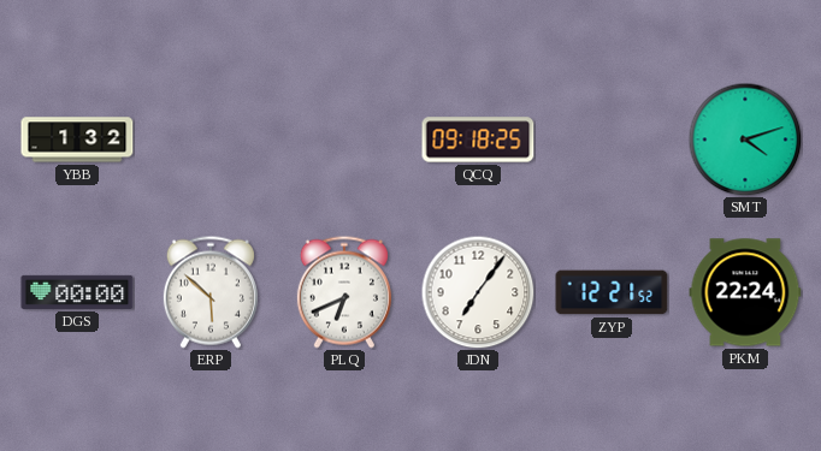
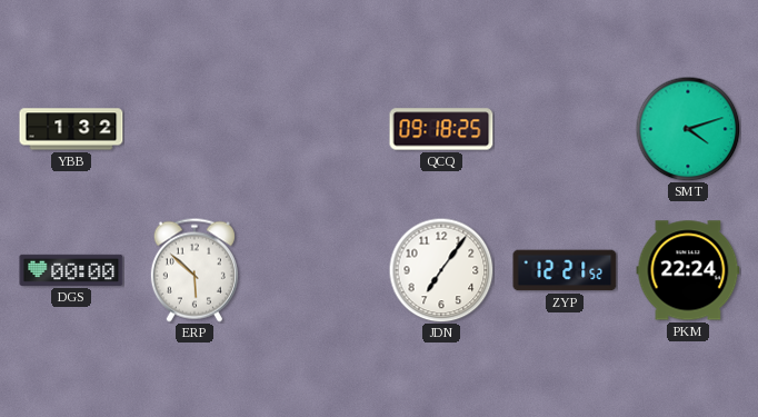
PLQ: 6:41 -> none (344, 292)
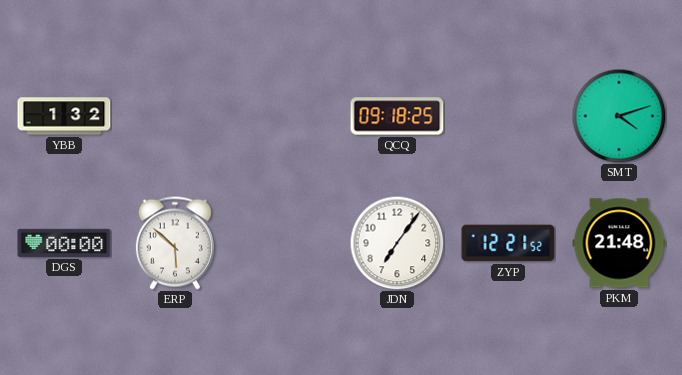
PKM: 22:24 -> 21:48 (619, 243)
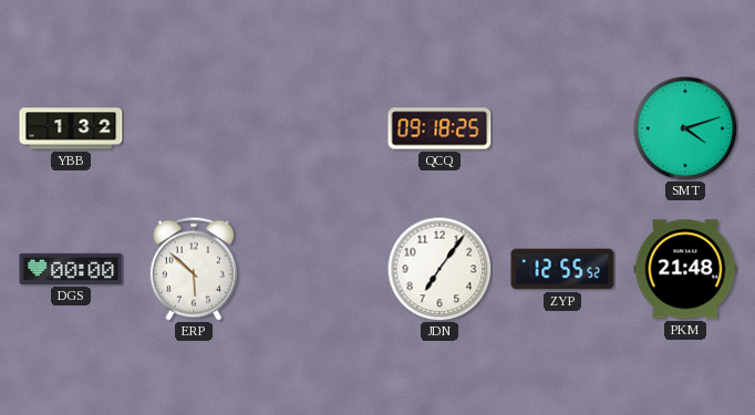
ZYP: 12:21 -> 12:55 (562, 269)
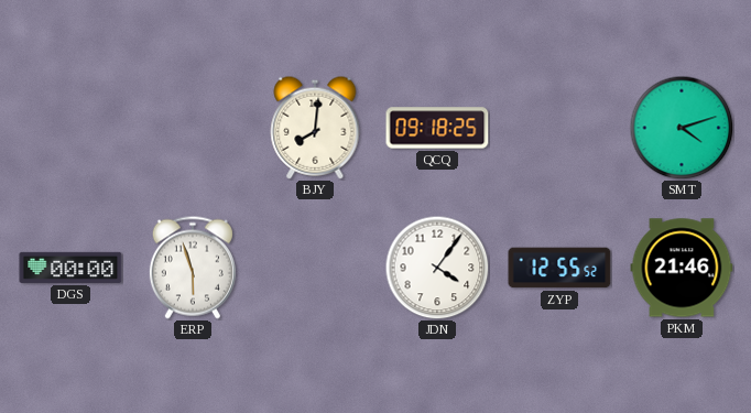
YBB: 1:32 -> none (71, 128)
BJY: none -> 8:01 (315, 128)
ERP: 5:52 -> 5:57 (193, 268)
JDN: 7:06 -> 4:06 (437, 268)
PKM: 21:48 -> 21:46 (682, 268)
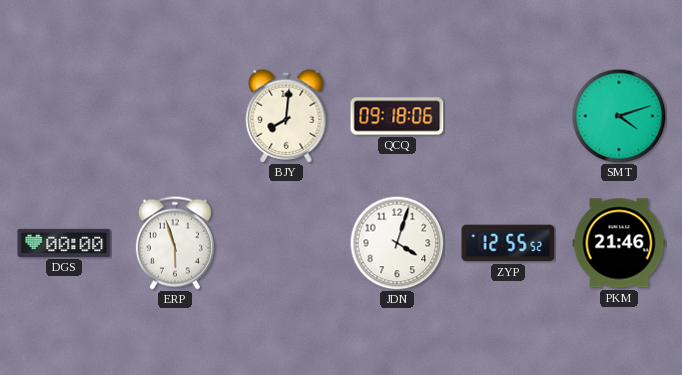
QCQ: 09:18:25 -> 09:18:06 (397, 116)
JDN: 4:06 -> 4:03 (397, 243)
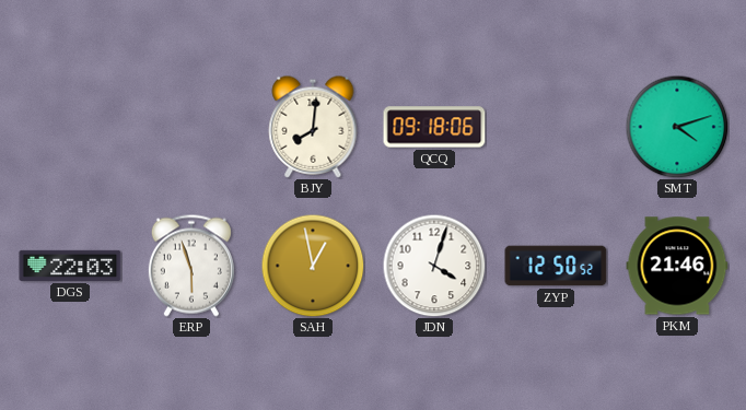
DGS: 00:00 -> 22:03 (70, 266)
SAH: none -> 12:58 (313, 266)
ZYP: 12:55 -> 12:50 (556, 266)
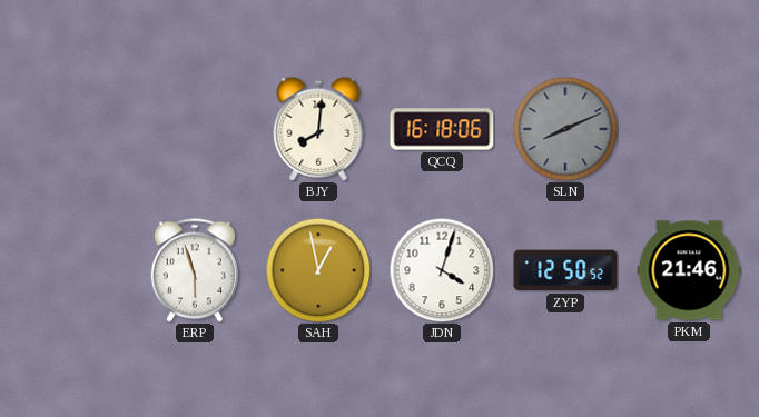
QCQ: 09:18 -> 16:18 (442, 129)
SLN: none -> 8:11 (565, 129)
SMT: 4:12 -> none (677, 127)
DGS: 22:03 -> none (70, 266)
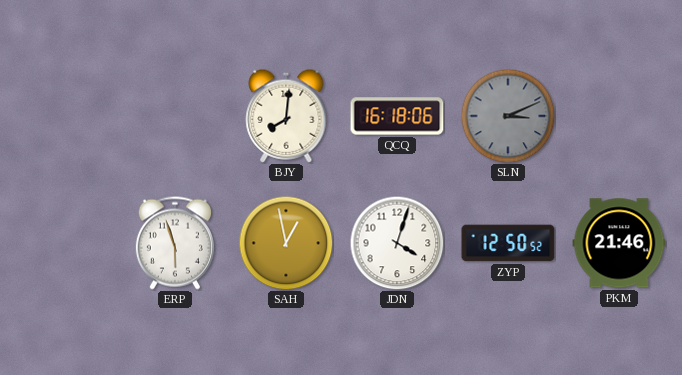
SLN: 8:11 -> 3:11 (508, 116)
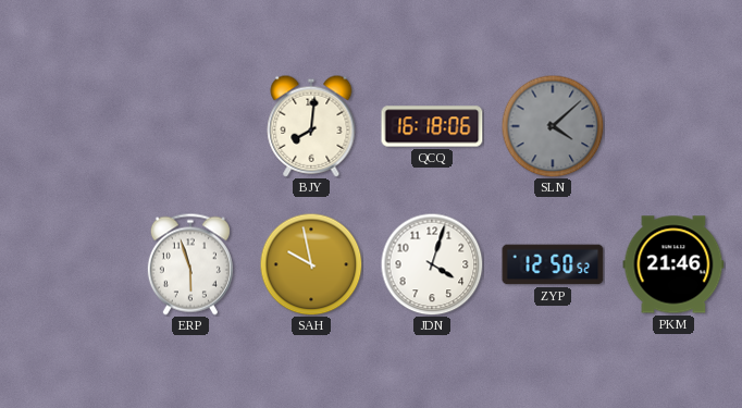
SLN: 3:11 -> 4:08 (553, 126)
SAH: 12:58 -> 9:58 (311, 264)
